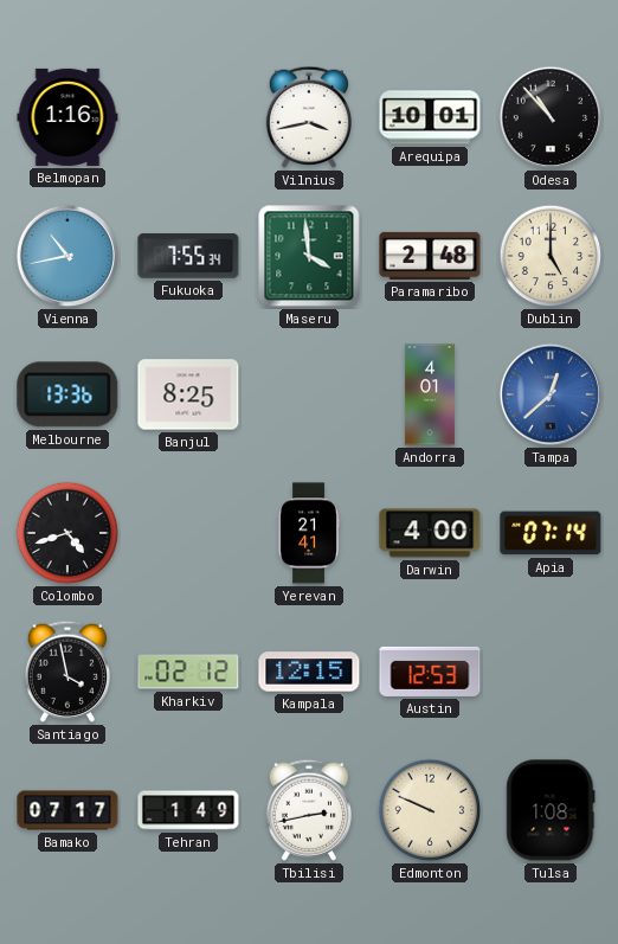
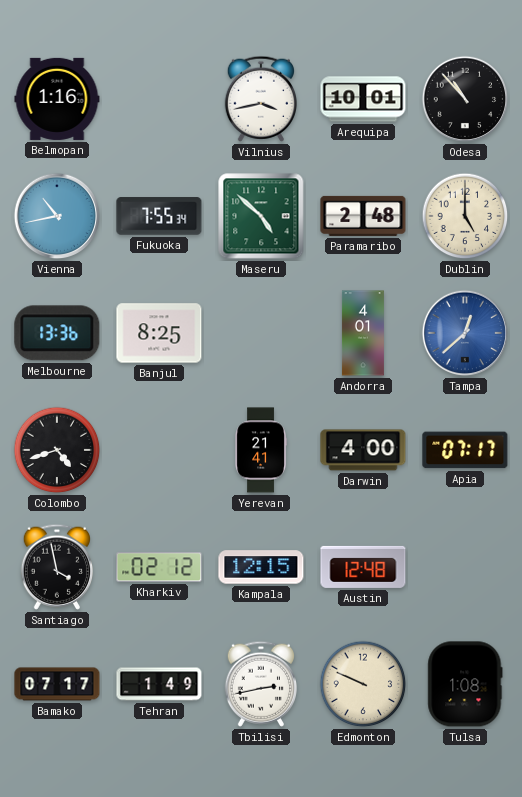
Maseru: 3:59 -> 4:52 (261, 216)
Apia: 07:14 -> 07:17 (465, 450)
Austin: 12:53 -> 12:48 (363, 567)
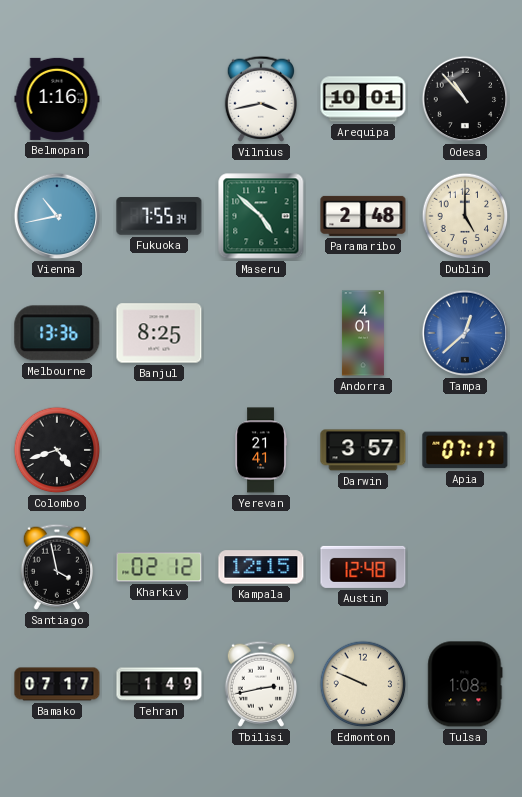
Darwin: 4:00 -> 3:57 (363, 450)
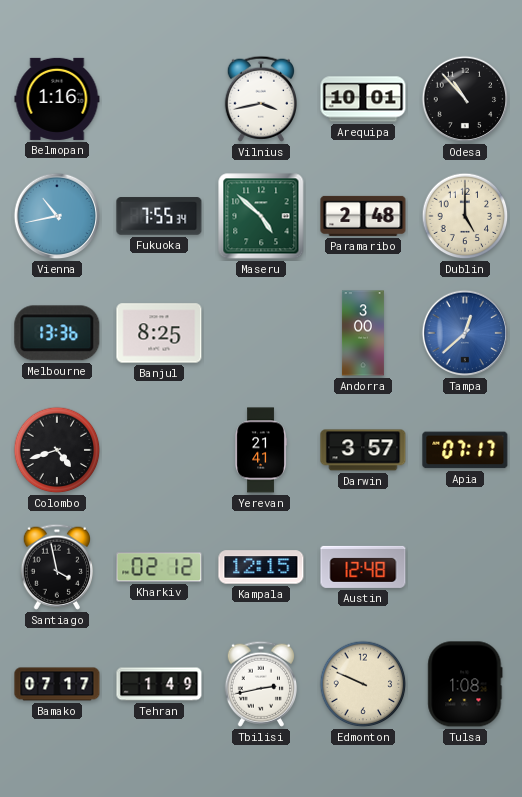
Andorra: 4:01 -> 3:00 (363, 333)
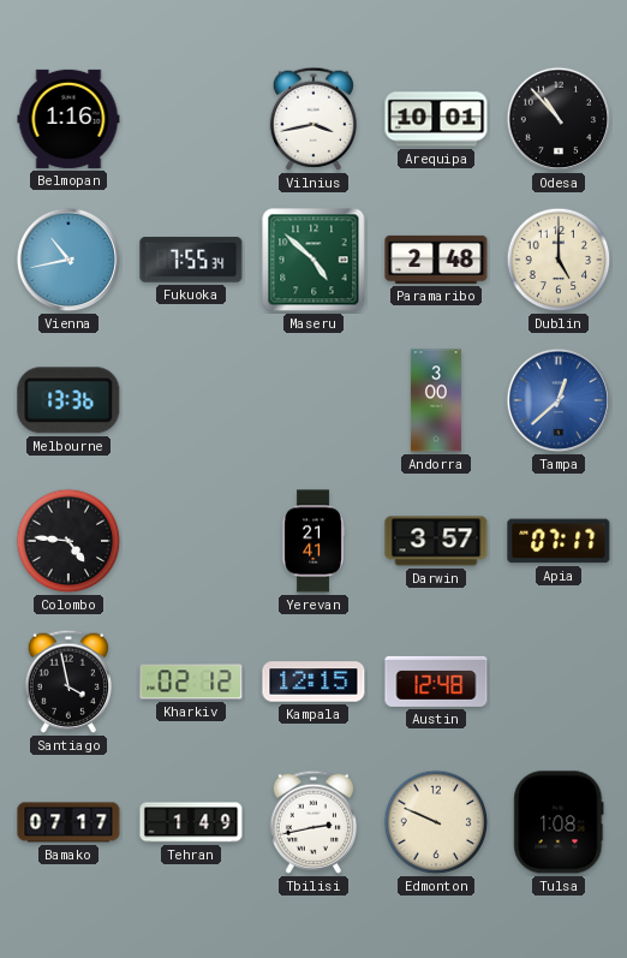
Banjul: 8:25 -> none (159, 333)
Colombo: 4:42 -> 4:46 (68, 541)
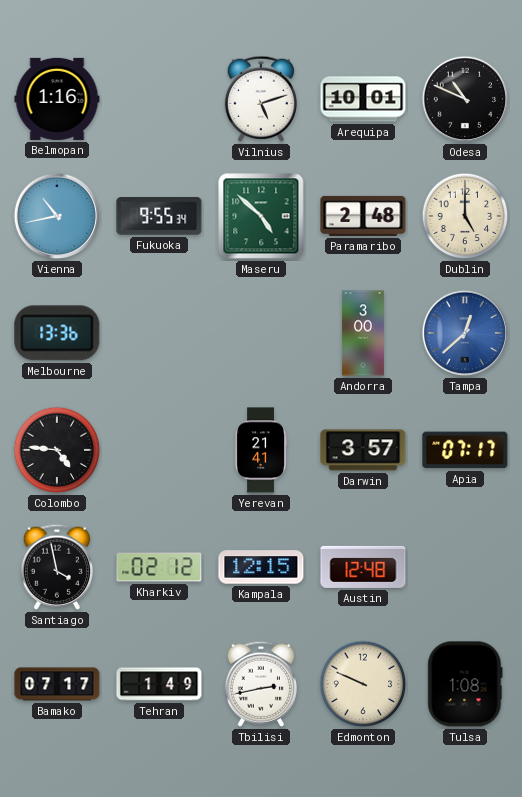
Vilnius: 3:43 -> 5:12 (260, 99)
Odesa: 10:53 -> 10:49 (465, 99)
Fukuoka: 7:55 -> 9:55 (159, 216)
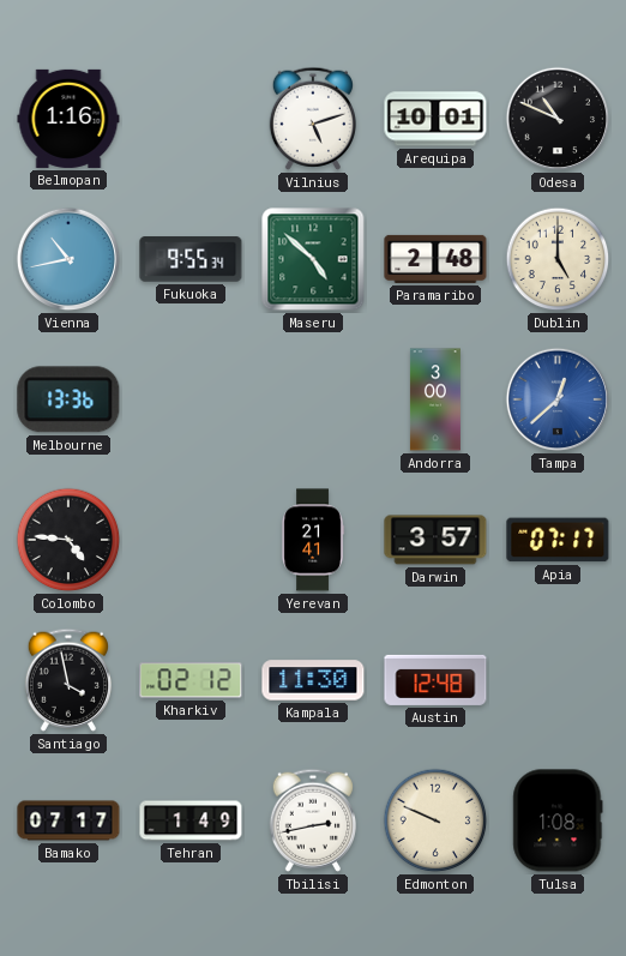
Kampala: 12:15 -> 11:30 (313, 680)
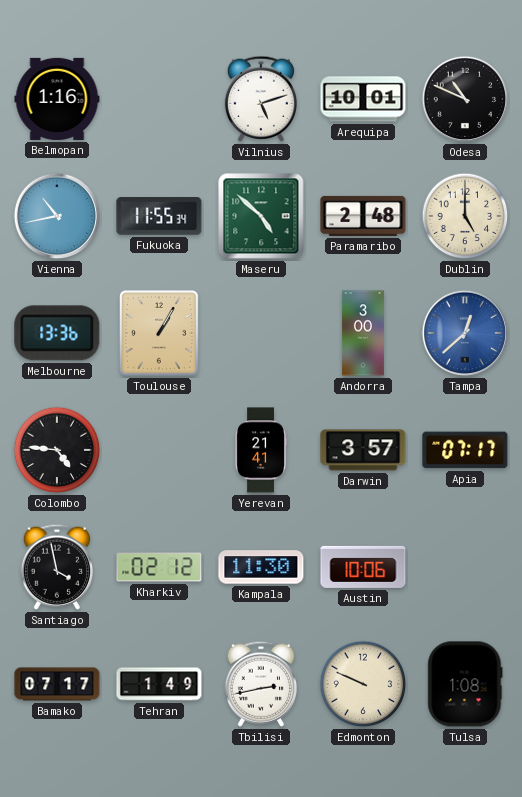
Fukuoka: 9:55 -> 11:55 (159, 216)
Toulouse: none -> 1:05 (159, 334)
Austin: 12:48 -> 10:06 (363, 567)
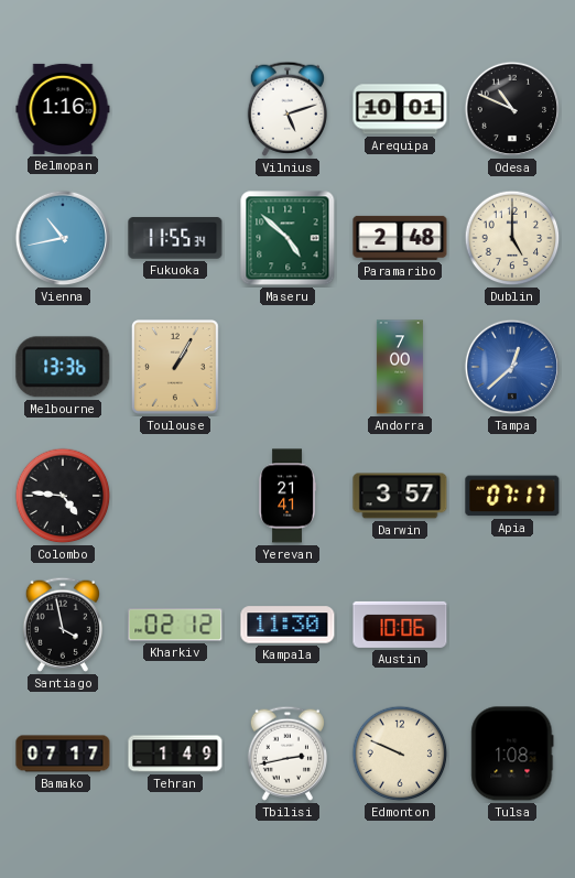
Andorra: 3:00 -> 7:00 (400, 367)
